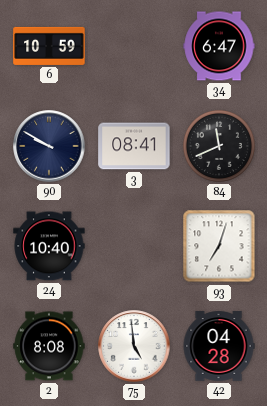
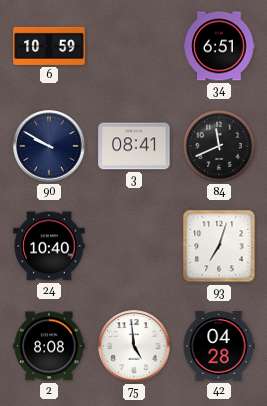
34: 6:47 -> 6:51 (219, 46)
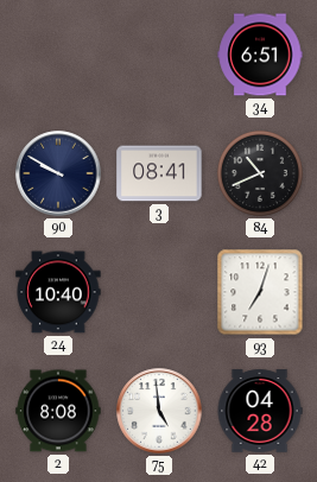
6: 10:59 -> none (49, 46)
84: 11:41 -> 10:41 (260, 173)
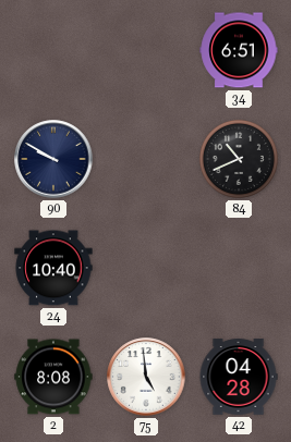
3: 08:41 -> none (159, 173)
93: 7:03 -> none (260, 292)
